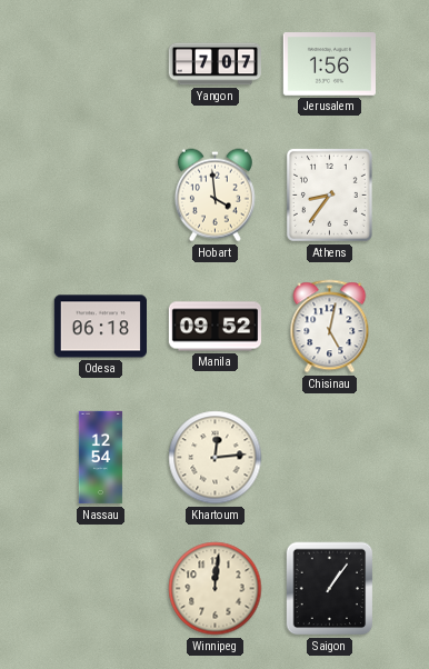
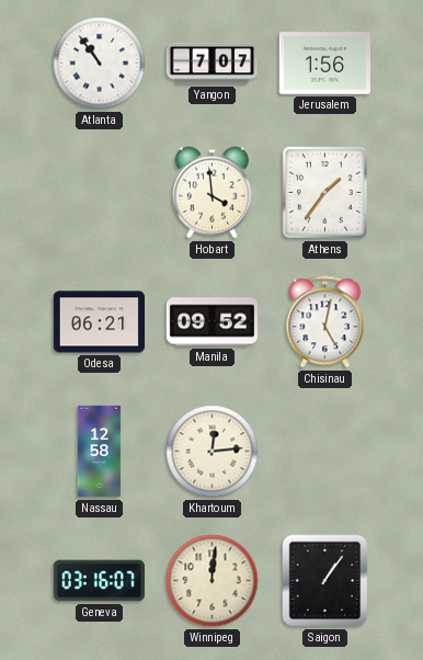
Atlanta: none -> 10:54 (100, 64)
Athens: 8:36 -> 1:36 (324, 192)
Odesa: 06:18 -> 06:21 (99, 322)
Nassau: 12:54 -> 12:58 (100, 452)
Geneva: none -> 03:16 (99, 581)
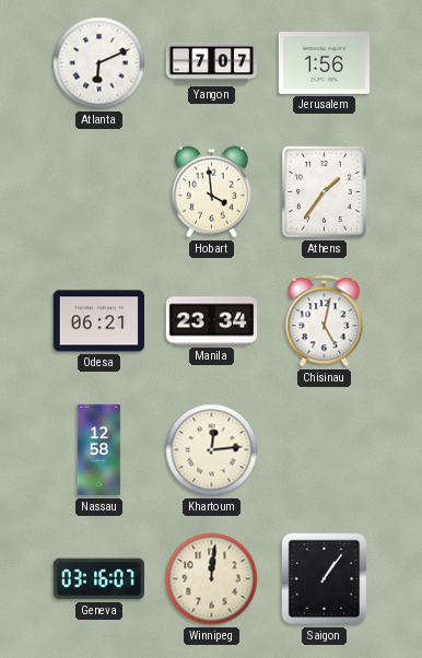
Atlanta: 10:54 -> 6:11 (99, 63)
Manila: 09:52 -> 23:34 (212, 321)
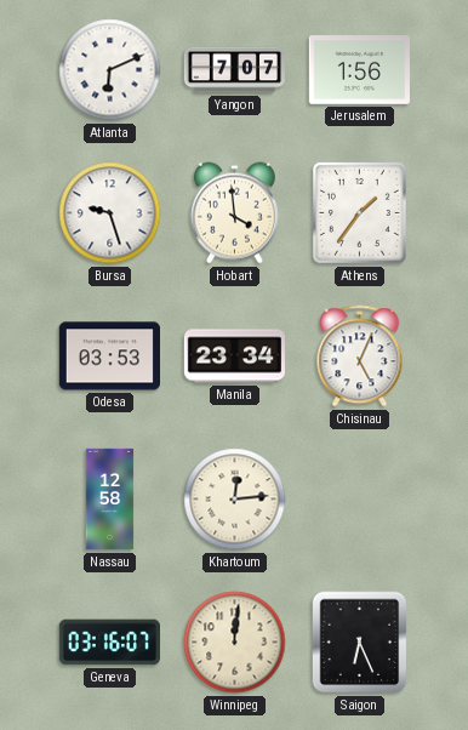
Bursa: none -> 9:27 (110, 213)
Odesa: 06:21 -> 03:53 (109, 357)
Chisinau: 5:02 -> 5:04 (360, 357)
Saigon: 1:06 -> 6:26 (360, 643)
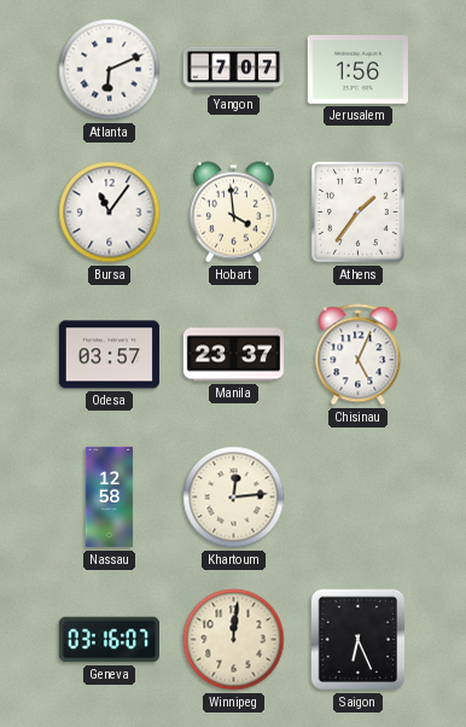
Bursa: 9:27 -> 11:06 (110, 213)
Odesa: 03:53 -> 03:57 (109, 355)
Manila: 23:34 -> 23:37 (234, 355)
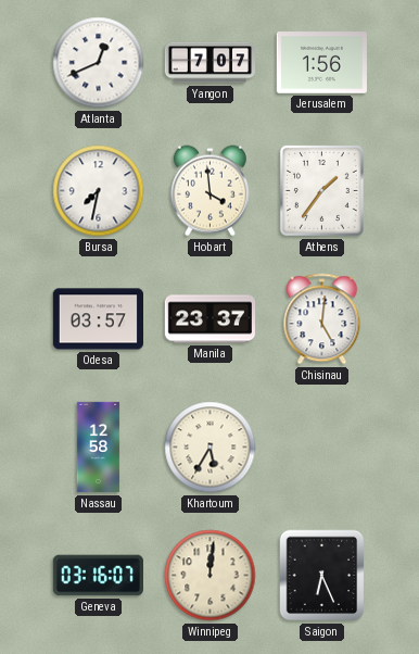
Atlanta: 6:11 -> 12:41 (99, 63)
Bursa: 11:06 -> 7:32 (99, 191)
Chisinau: 5:04 -> 5:01 (322, 319)
Khartoum: 12:14 -> 5:35 (211, 448)
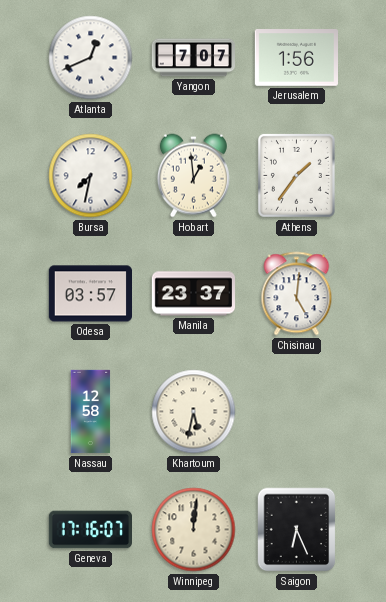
Hobart: 3:59 -> 12:59 (193, 176)
Khartoum: 5:35 -> 5:32 (194, 412)
Geneva: 03:16 -> 17:16 (90, 530)
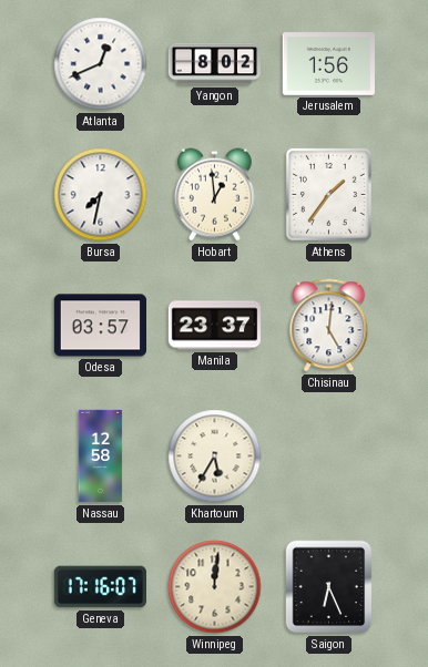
Yangon: 7:07 -> 8:02 (215, 64)
Khartoum: 5:32 -> 5:35 (215, 456)
